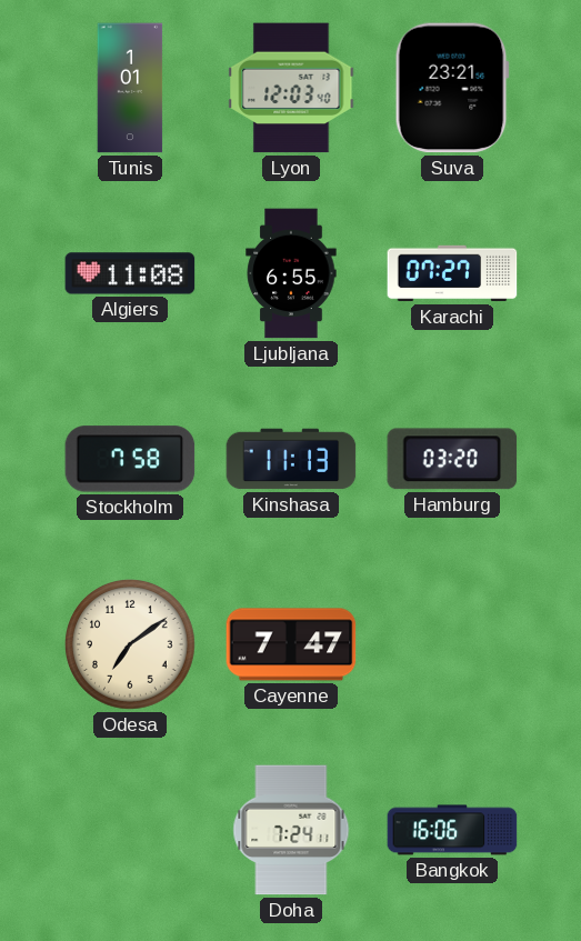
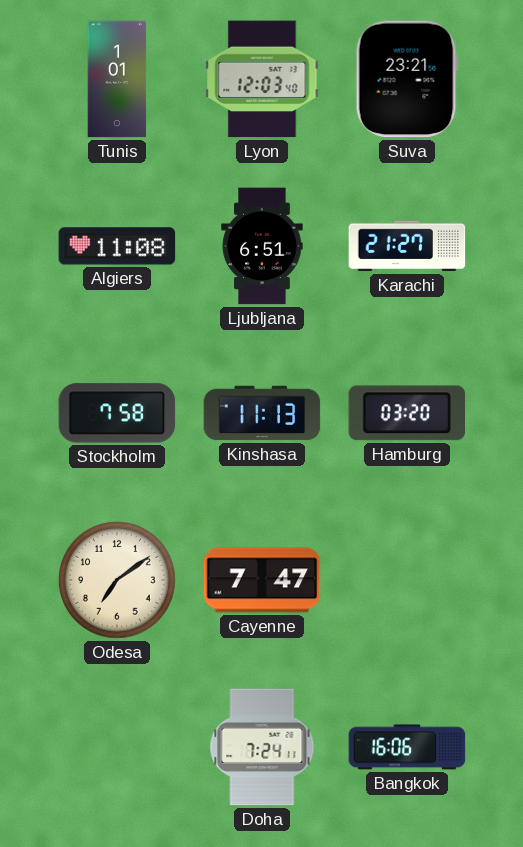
Ljubljana: 6:55 -> 6:51 (262, 246)
Karachi: 07:27 -> 21:27 (407, 246)
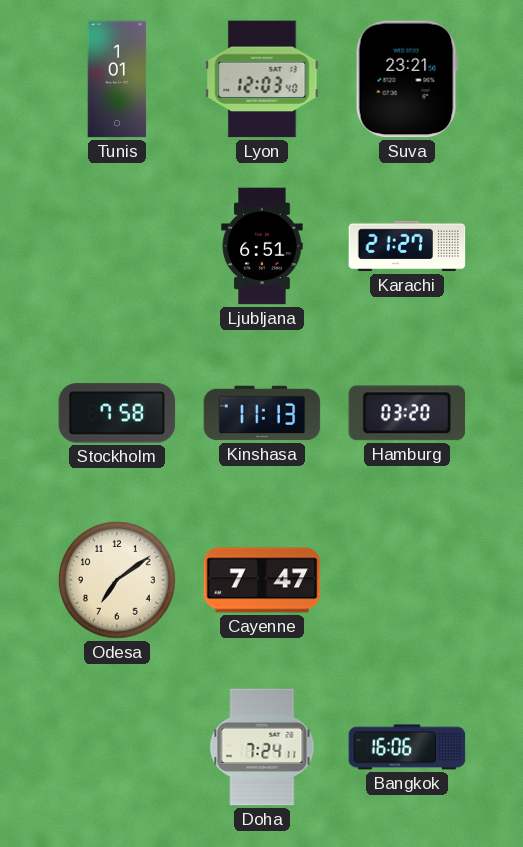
Algiers: 11:08 -> none (117, 246)
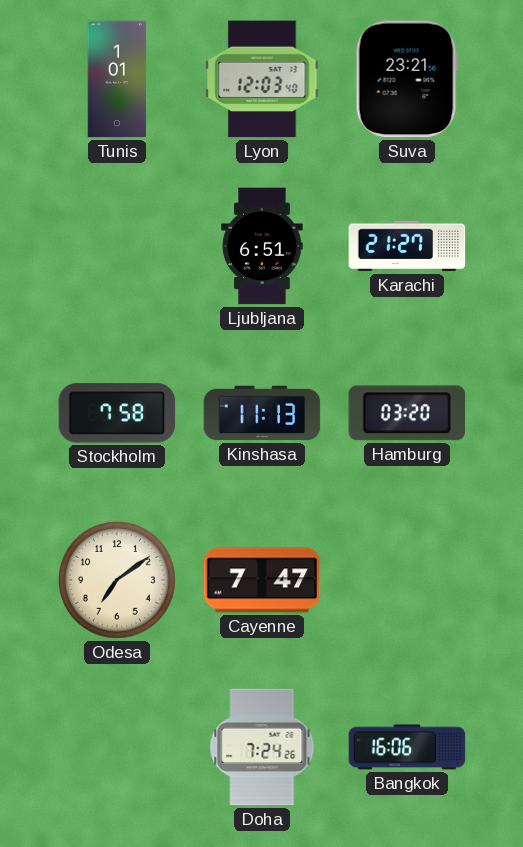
Doha: 7:24:11 -> 7:24:26 (262, 747)
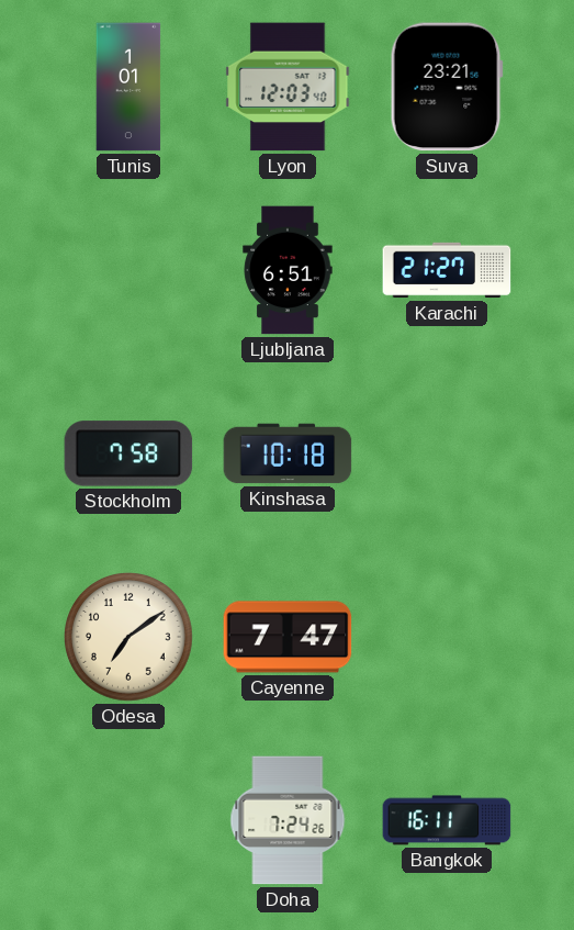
Kinshasa: 11:13 -> 10:18 (288, 453)
Hamburg: 03:20 -> none (407, 413)
Bangkok: 16:06 -> 16:11 (447, 820)
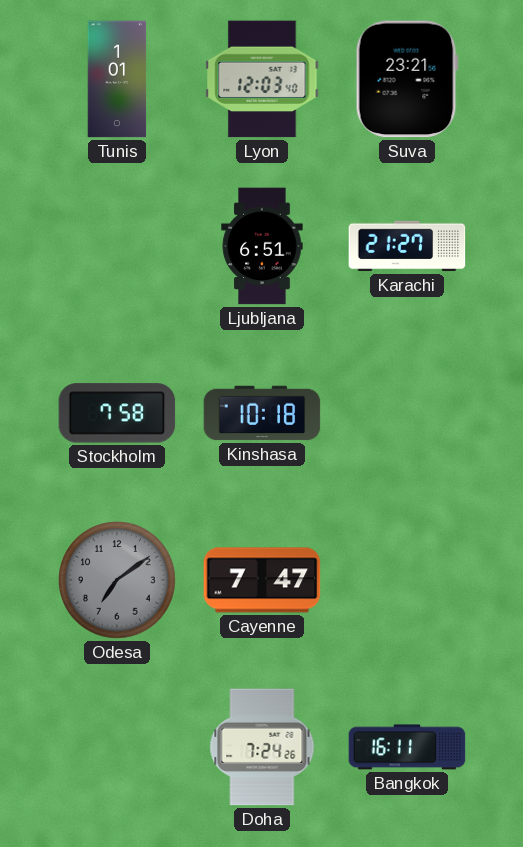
Odesa dial: cream -> grey (118, 581)
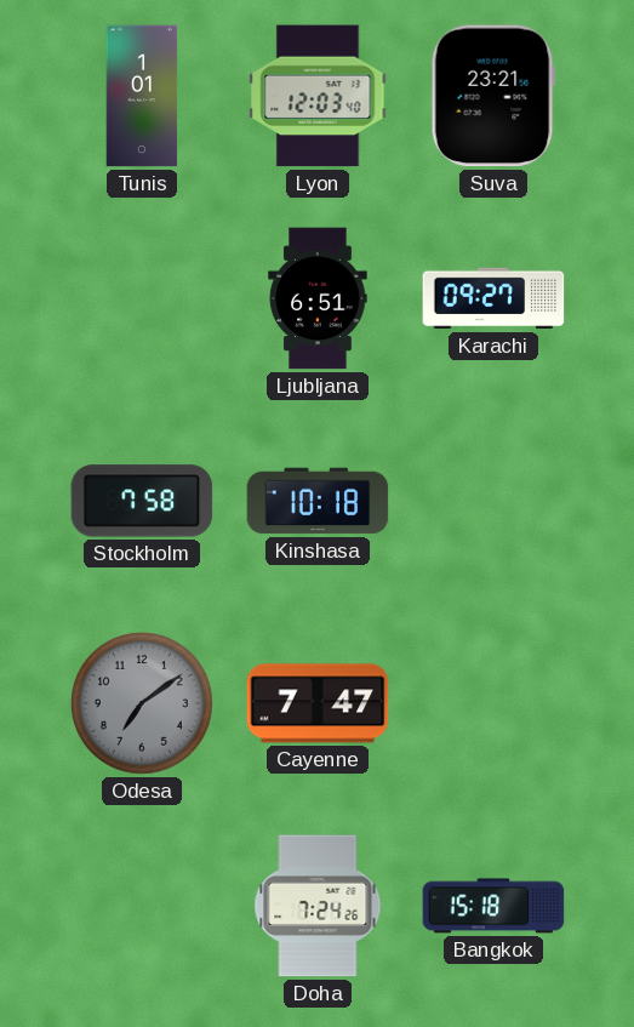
Karachi: 21:27 -> 09:27 (493, 298)
Bangkok: 16:11 -> 15:18 (493, 906)
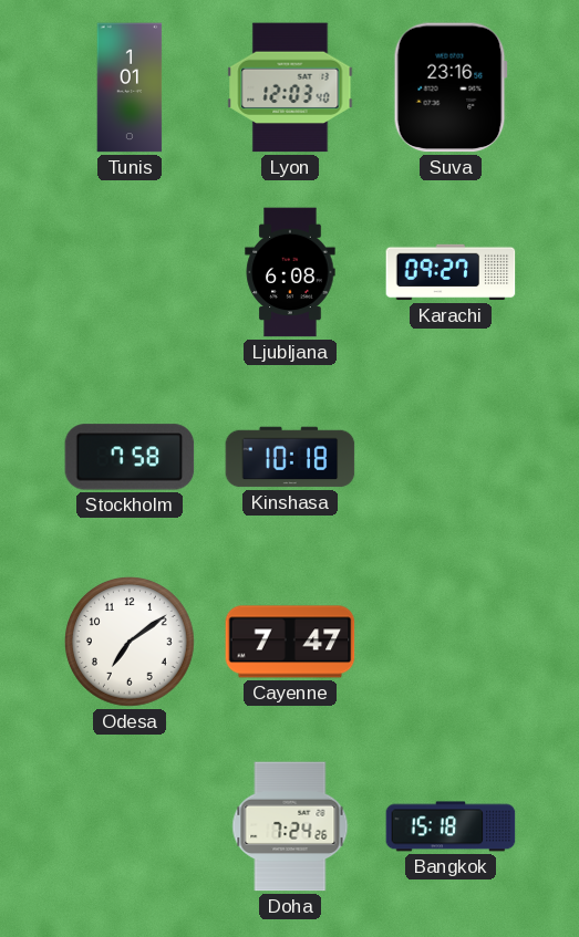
Suva: 23:21 -> 23:16 (451, 87)
Ljubljana: 6:51 -> 6:08 (290, 272)
Odesa dial: grey -> white (131, 643)
